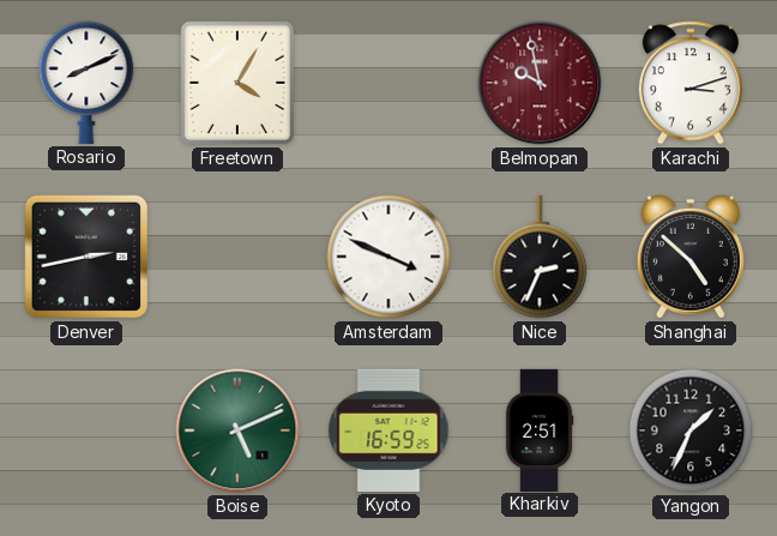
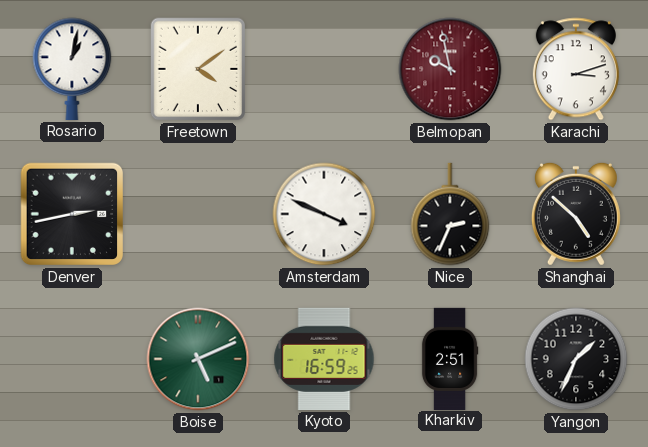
Rosario: 8:11 -> 1:02 (72, 69)
Freetown: 4:05 -> 4:09 (198, 69)
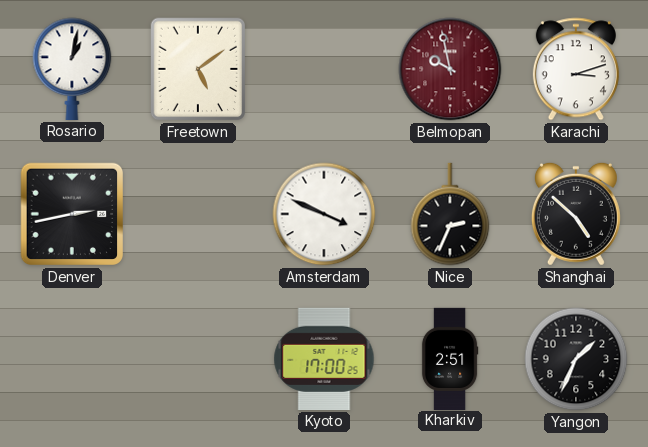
Freetown: 4:09 -> 5:09 (198, 69)
Boise: 5:11 -> none (198, 359)
Kyoto: 16:59 -> 17:00 (324, 359)
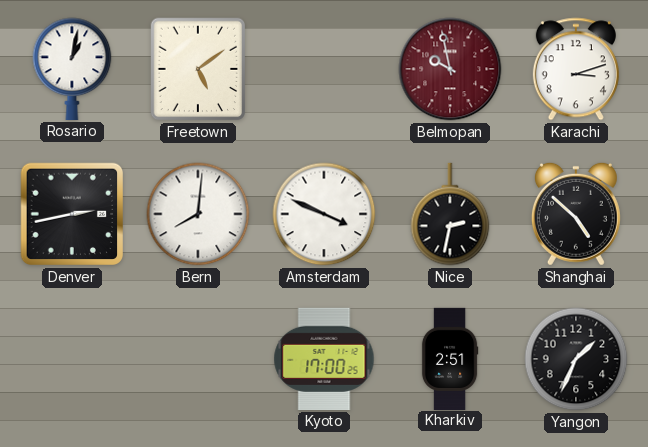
Bern: none -> 8:01 (198, 214)
Nice: 2:34 -> 2:32 (450, 214)
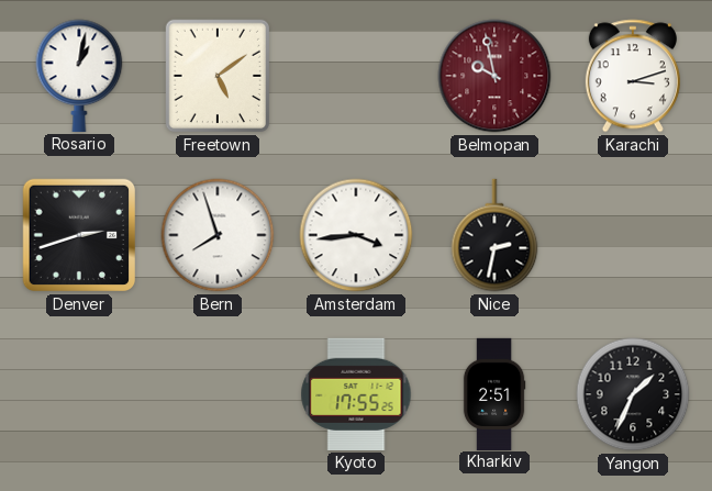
Denver: 2:43 -> 2:42 (79, 235)
Bern: 8:01 -> 7:57 (218, 235)
Amsterdam: 3:49 -> 3:44 (356, 235)
Shanghai: 4:52 -> none (576, 214)
Kyoto: 17:00 -> 17:55 (356, 394)
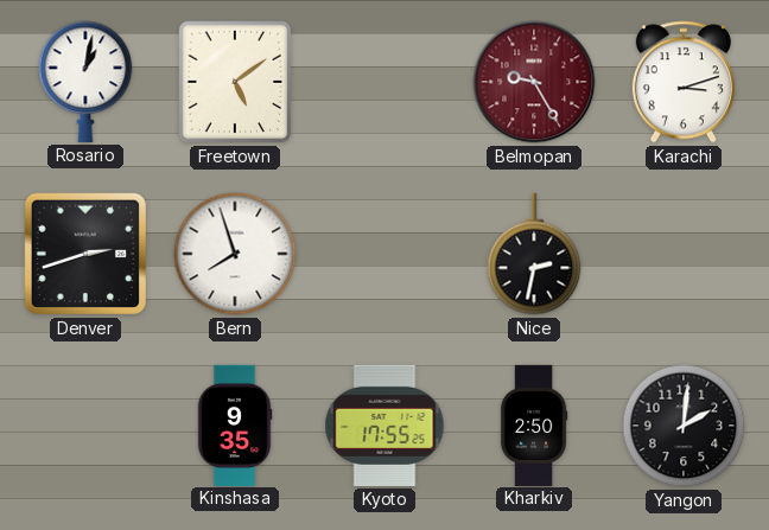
Belmopan: 9:58 -> 9:25 (534, 82)
Amsterdam: 3:44 -> none (356, 235)
Kinshasa: none -> 9:35 (235, 424)
Kharkiv: 2:51 -> 2:50 (534, 424)
Yangon: 1:34 -> 2:01 (684, 426)
